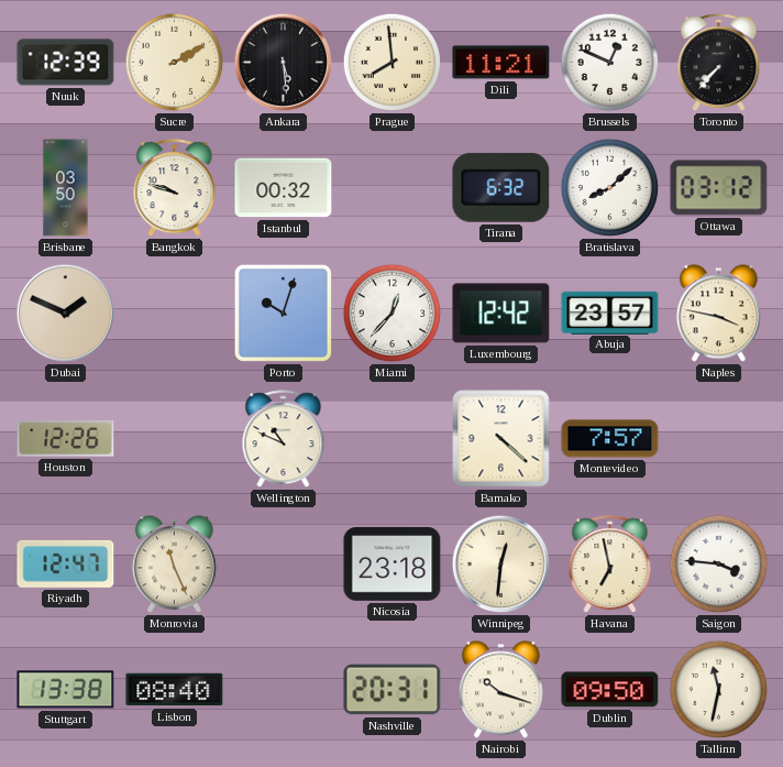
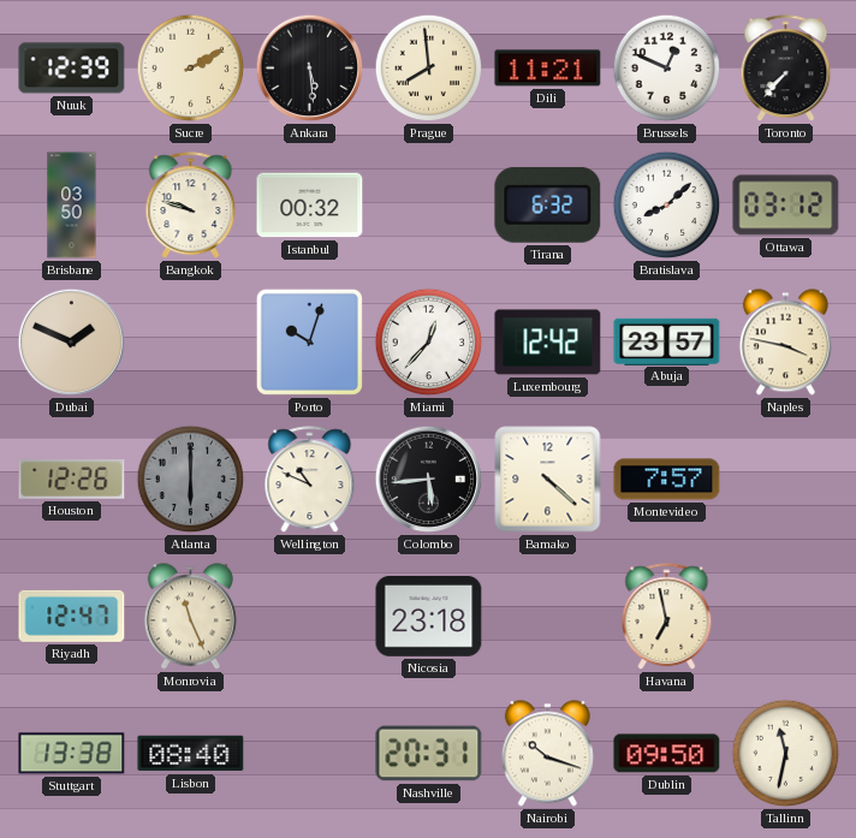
Atlanta: none -> 6:00 (191, 480)
Colombo: none -> 5:44 (429, 480)
Winnipeg: 12:31 -> none (501, 565)
Saigon: 3:46 -> none (719, 565)
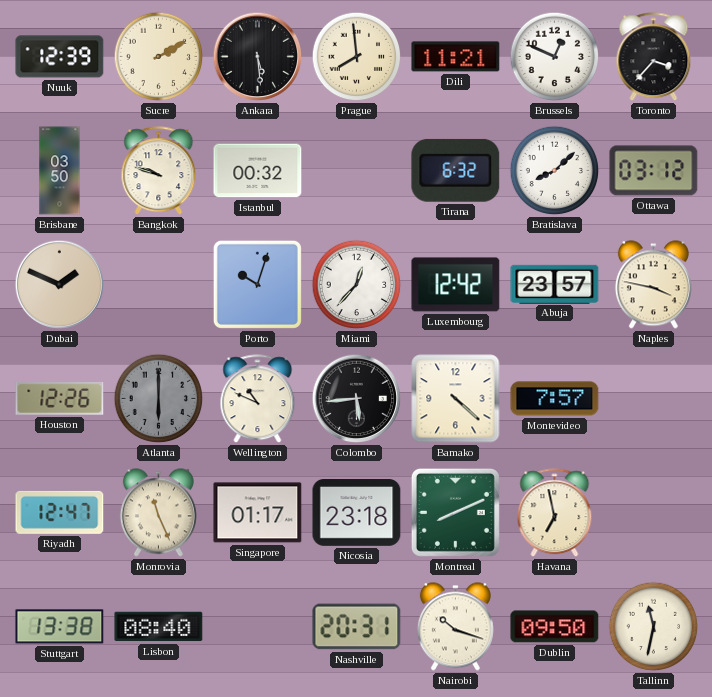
Toronto: 7:37 -> 3:37 (654, 57)
Singapore: none -> 01:17 (258, 513)
Montreal: none -> 8:11 (455, 512)
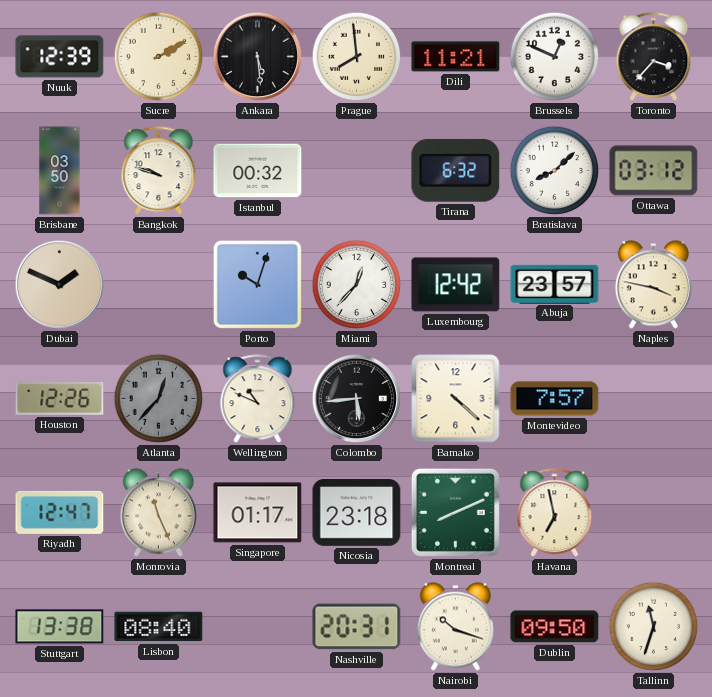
Atlanta: 6:00 -> 12:37 (159, 399)
Tallinn: 11:32 -> 11:33 (654, 627)
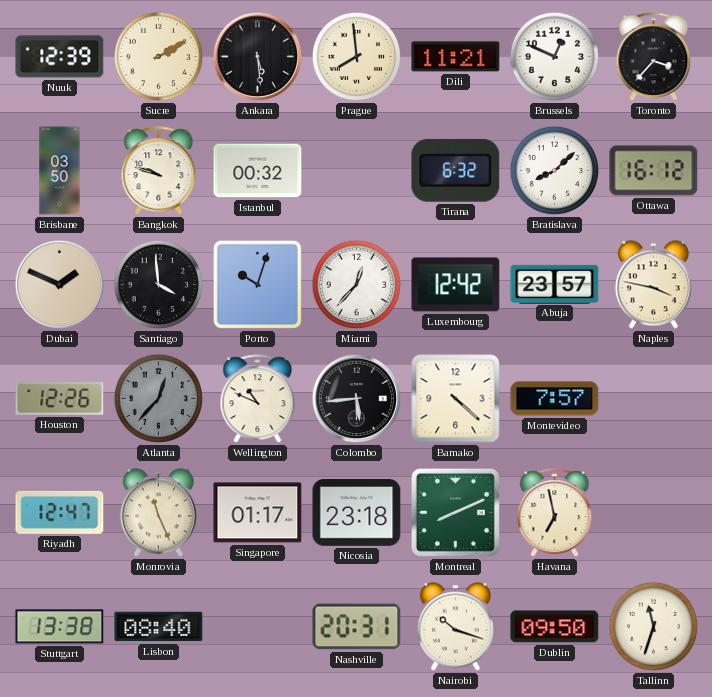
Ottawa: 03:12 -> 16:12 (654, 171)
Santiago: none -> 3:59 (159, 285)
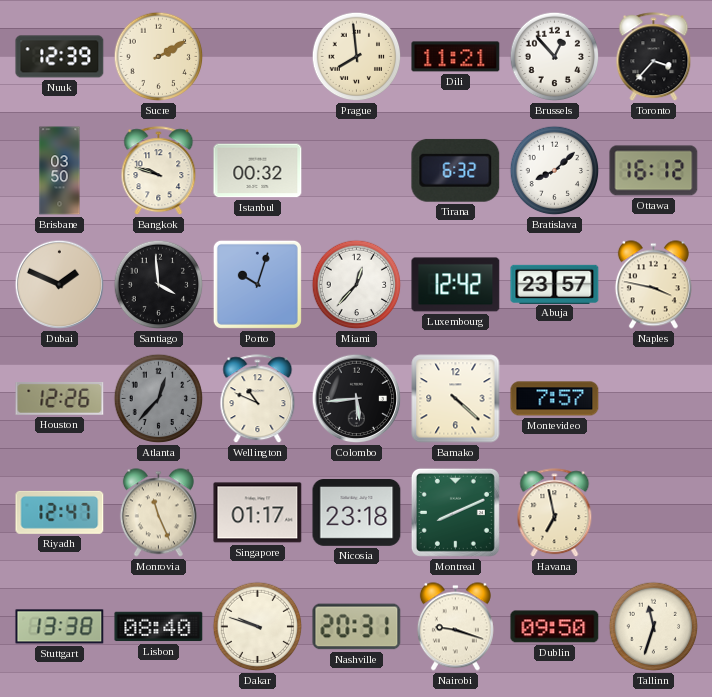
Ankara: 5:29 -> none (258, 57)
Brussels: 12:49 -> 12:53 (555, 57)
Dakar: none -> 9:48 (258, 627)
Nairobi: 10:18 -> 9:18 (455, 627)
